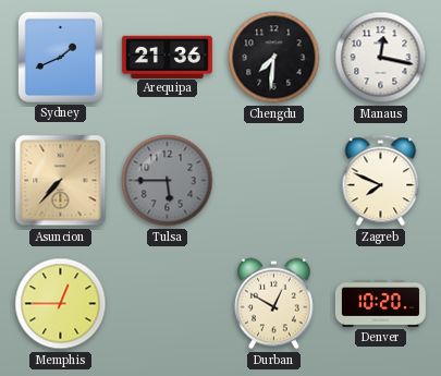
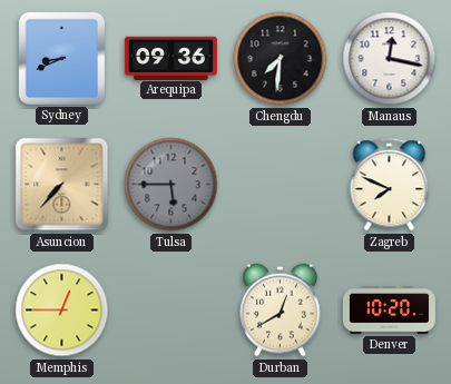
Sydney: 1:41 -> 8:41 (61, 58)
Arequipa: 21:36 -> 09:36 (170, 58)
Durban: 12:50 -> 12:40 (281, 311)
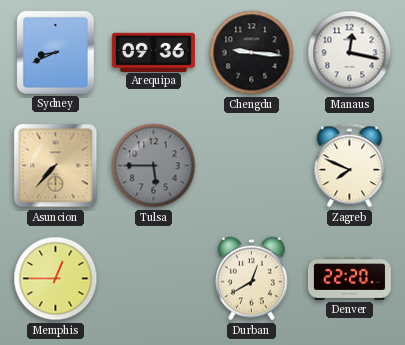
Chengdu: 7:31 -> 9:16 (252, 53)
Denver: 10:20 -> 22:20 (349, 278)
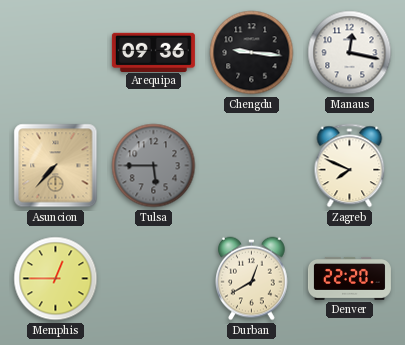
Sydney: 8:41 -> none (55, 52)
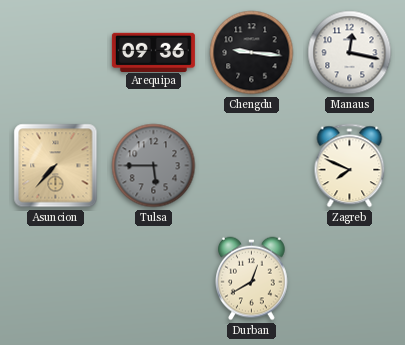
Memphis: 12:45 -> none (56, 279)
Denver: 22:20 -> none (349, 278)
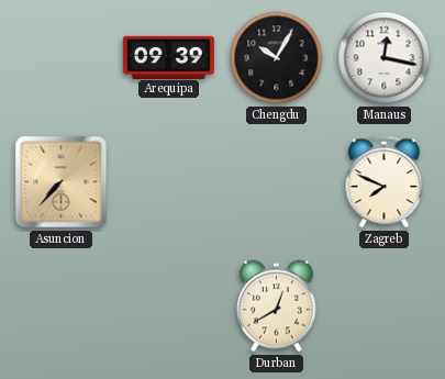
Arequipa: 09:36 -> 09:39 (168, 57)
Chengdu: 9:16 -> 10:05 (277, 58)
Tulsa: 5:45 -> none (154, 166)
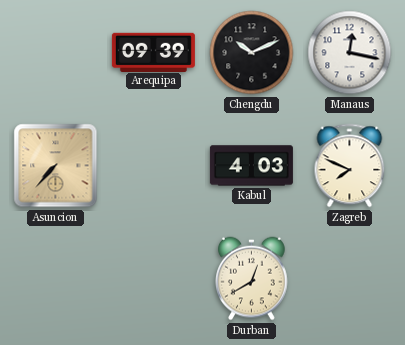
Chengdu: 10:05 -> 10:11 (252, 53)
Kabul: none -> 4:03 (251, 166)
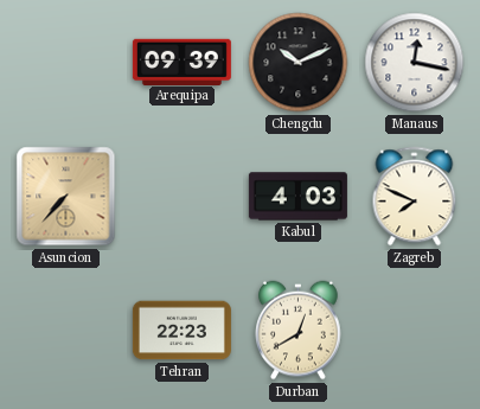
Tehran: none -> 22:23 (181, 331)
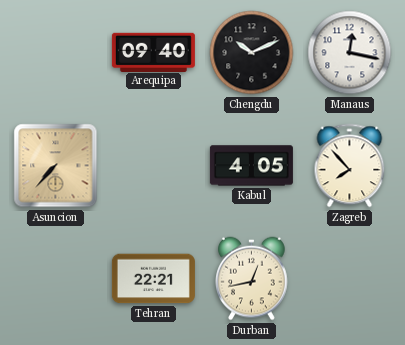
Arequipa: 09:39 -> 09:40 (153, 52)
Kabul: 4:03 -> 4:05 (251, 166)
Zagreb: 7:49 -> 7:53 (350, 166)
Tehran: 22:23 -> 22:21 (153, 279)
Durban: 12:40 -> 12:43 (252, 279)
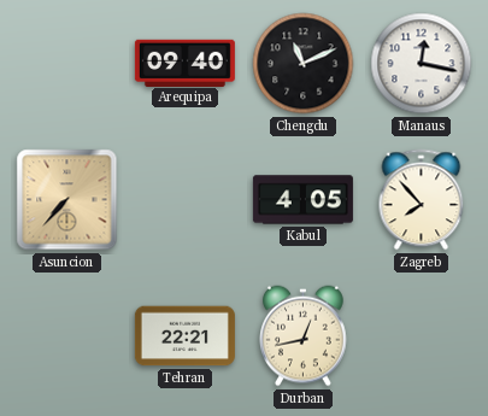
Chengdu: 10:11 -> 11:11 (304, 64)
